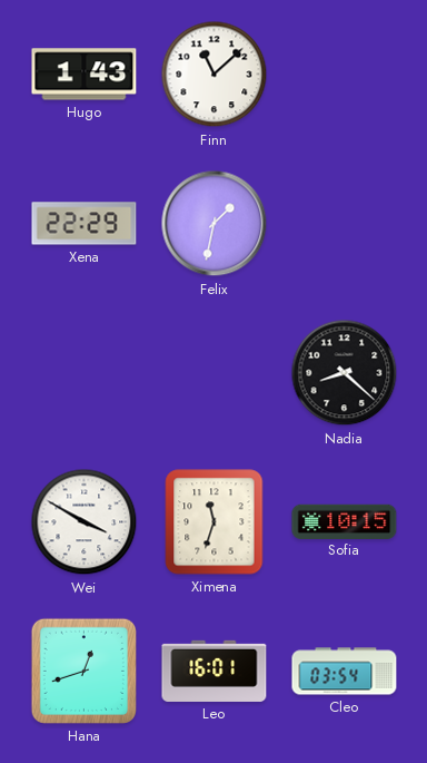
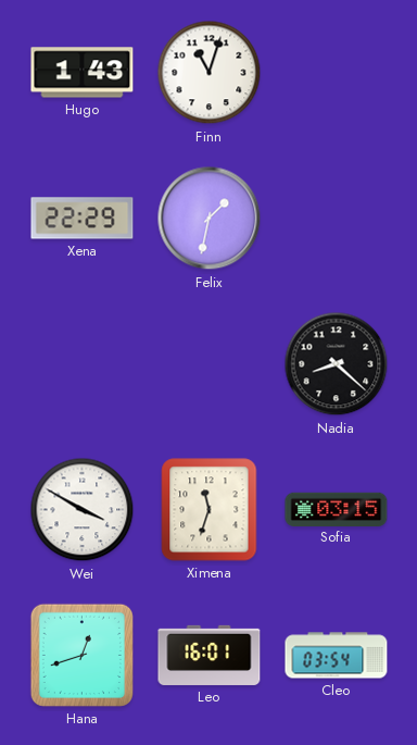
Finn: 11:08 -> 11:03 (210, 73)
Sofia: 10:15 -> 03:15 (337, 509)
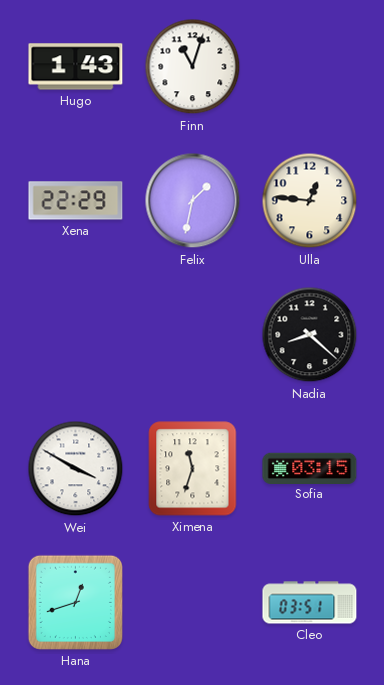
Ulla: none -> 12:46 (310, 201)
Leo: 16:01 -> none (210, 655)
Cleo: 03:54 -> 03:51 (310, 603)
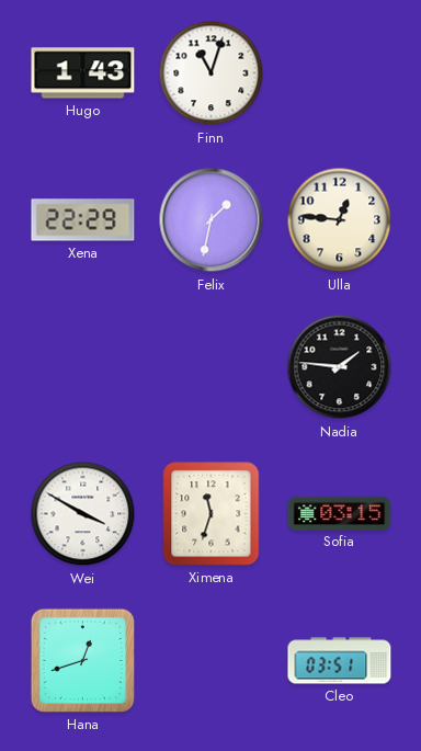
Nadia: 8:22 -> 1:46 (340, 367)
